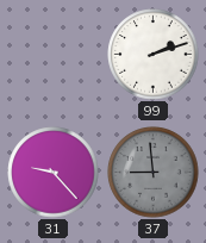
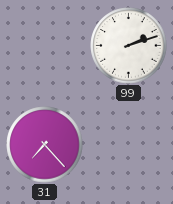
31: 9:23 -> 7:23 (45, 145)
37: 8:59 -> none (154, 173)
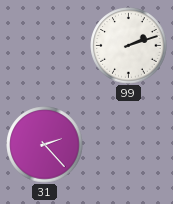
31: 7:23 -> 2:23 (45, 145)
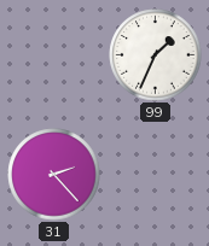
99: 2:12 -> 1:34 (156, 55)
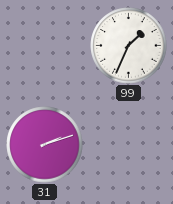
31: 2:23 -> 2:12 (45, 145)
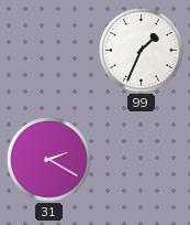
31: 2:12 -> 2:20 (49, 160)
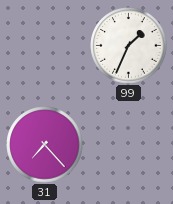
31: 2:20 -> 7:23 (45, 145)
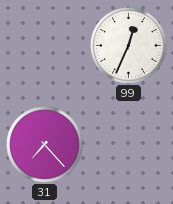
99: 1:34 -> 12:34 (129, 46)
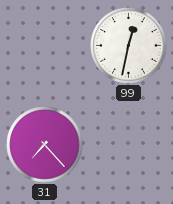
99: 12:34 -> 12:32 (129, 46)
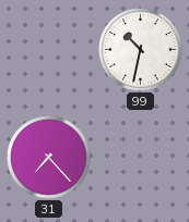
99: 12:32 -> 10:32 (141, 50)
